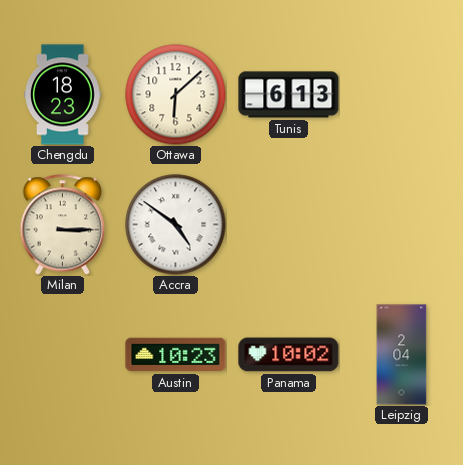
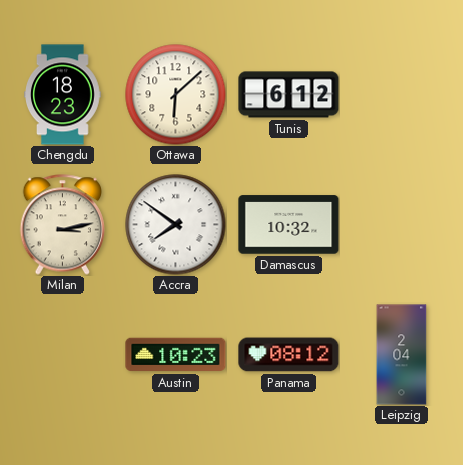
Tunis: 6:13 -> 6:12 (289, 95)
Milan: 3:15 -> 3:13 (62, 225)
Accra: 4:51 -> 7:51 (176, 225)
Damascus: none -> 10:32 (289, 225)
Panama: 10:02 -> 08:12 (289, 355)
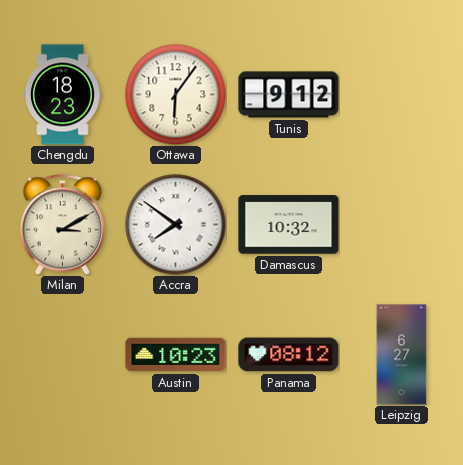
Ottawa: 6:08 -> 6:06 (176, 95)
Tunis: 6:12 -> 9:12 (289, 95)
Milan: 3:13 -> 3:10 (62, 225)
Leipzig: 2:04 -> 6:27 (402, 355)
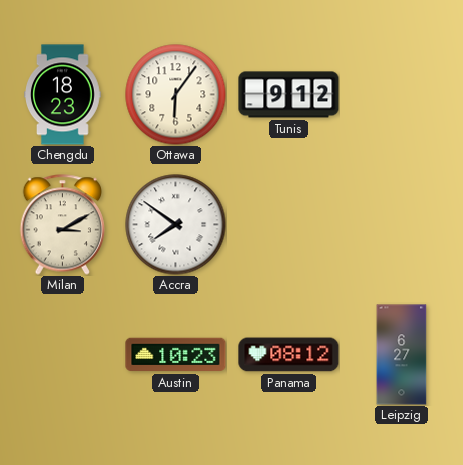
Damascus: 10:32 -> none (289, 225)
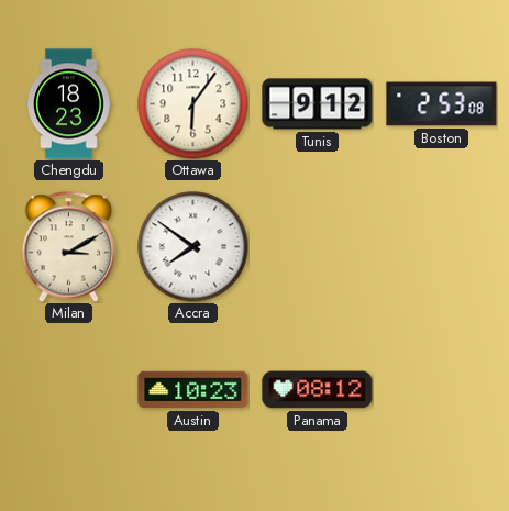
Boston: none -> 2:53 (442, 104)
Leipzig: 6:27 -> none (402, 355)
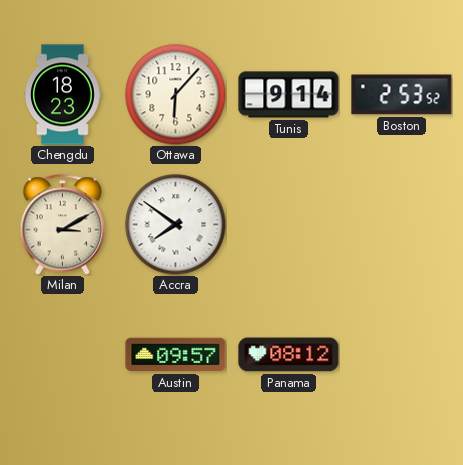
Ottawa: 6:06 -> 6:07 (176, 95)
Tunis: 9:12 -> 9:14 (289, 95)
Boston: 2:53:08 -> 2:53:52 (402, 95)
Austin: 10:23 -> 09:57 (176, 355)
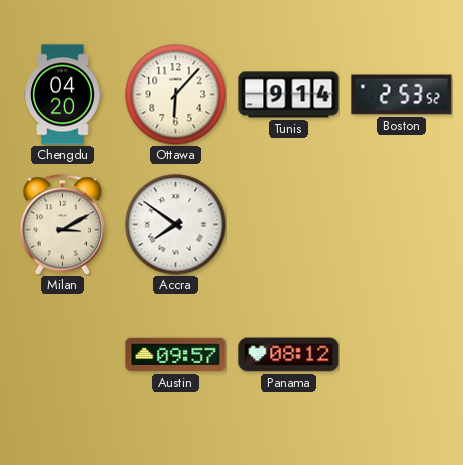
Chengdu: 18:23 -> 04:20 (63, 95)
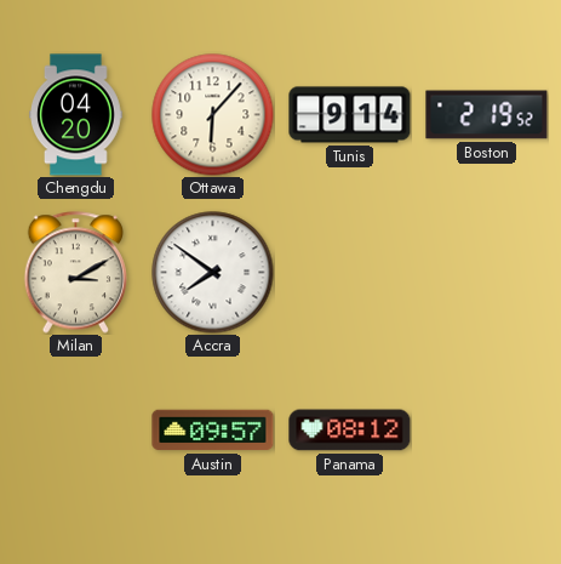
Boston: 2:53 -> 2:19 (487, 115)
